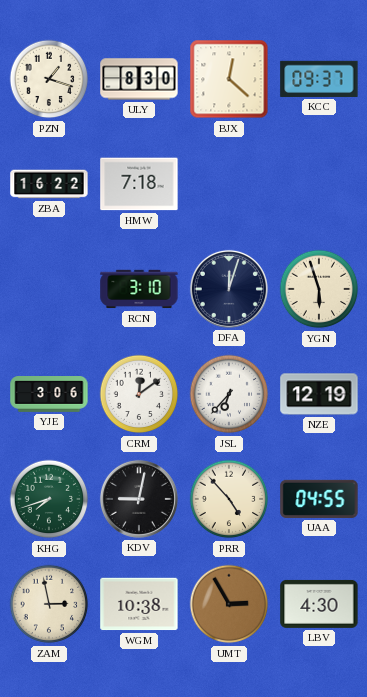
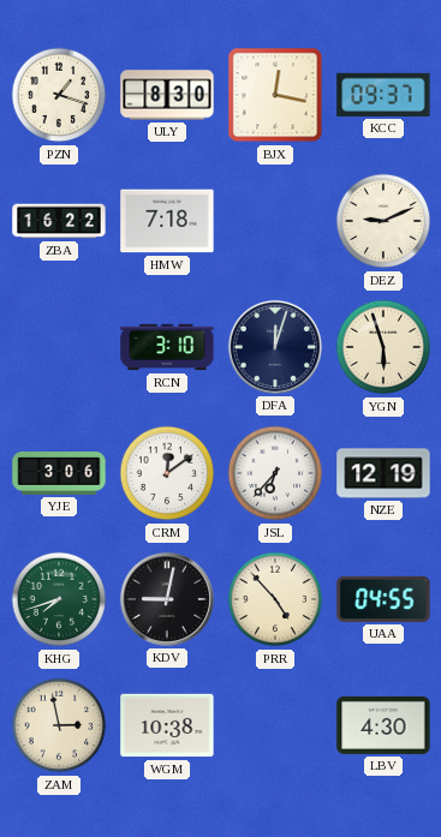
BJX: 12:22 -> 12:17 (275, 95)
DEZ: none -> 9:11 (383, 221)
UMT: 2:55 -> none (229, 604)
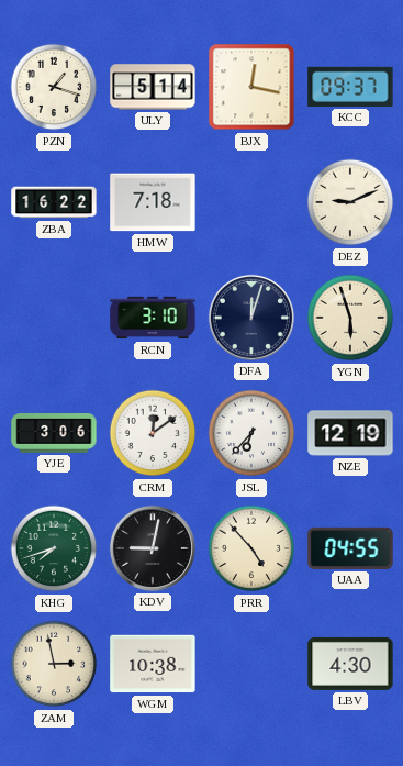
ULY: 8:30 -> 5:14 (153, 87)
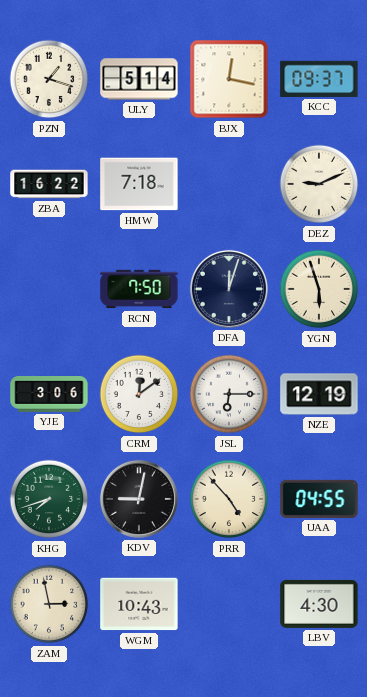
RCN: 3:10 -> 7:50 (139, 289)
JSL: 6:37 -> 6:15 (229, 394)
WGM: 10:38 -> 10:43 (139, 604)
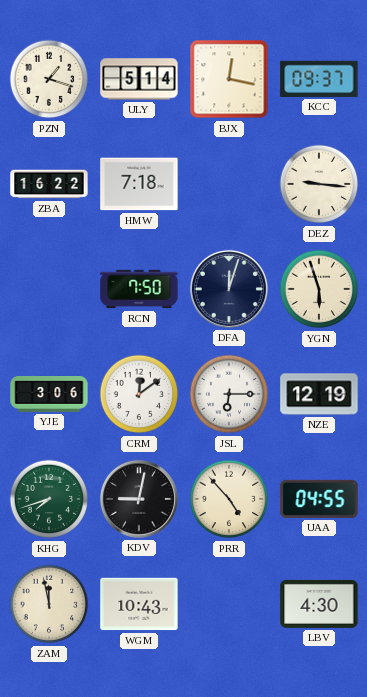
DEZ: 9:11 -> 9:16 (319, 184)
ZAM: 2:58 -> 11:58 (49, 604)
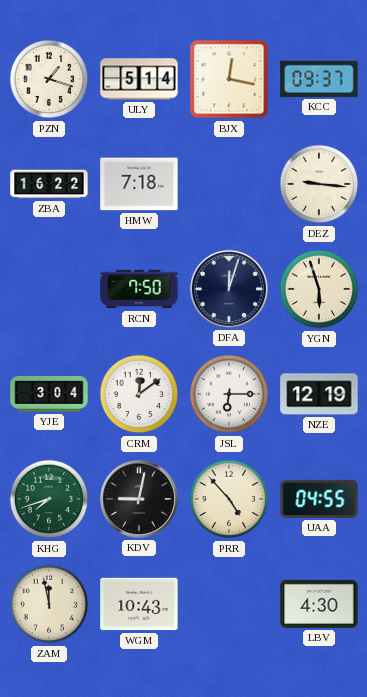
YJE: 3:06 -> 3:04 (49, 395)
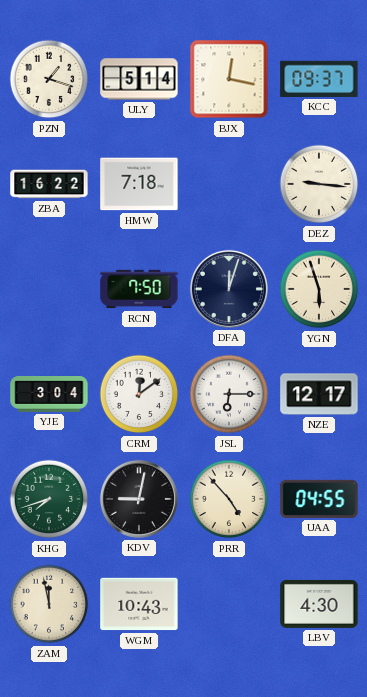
NZE: 12:19 -> 12:17 (319, 394)
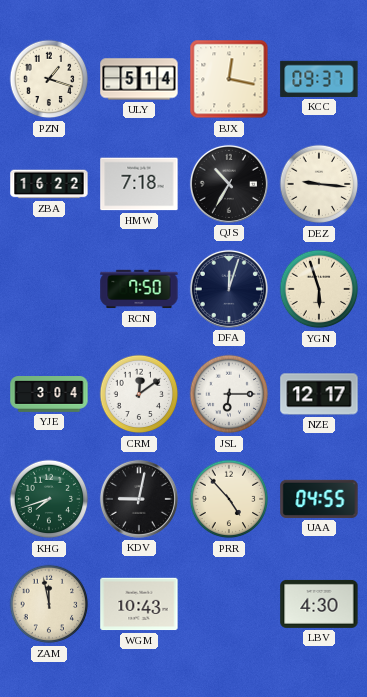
QJS: none -> 10:35 (229, 184)
